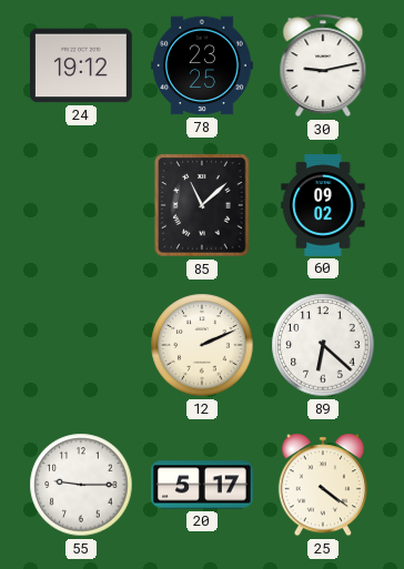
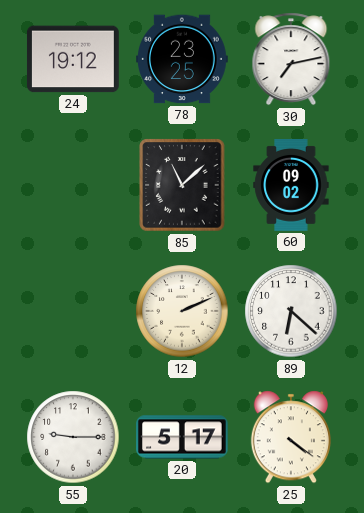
30: 9:13 -> 7:13 (291, 59)
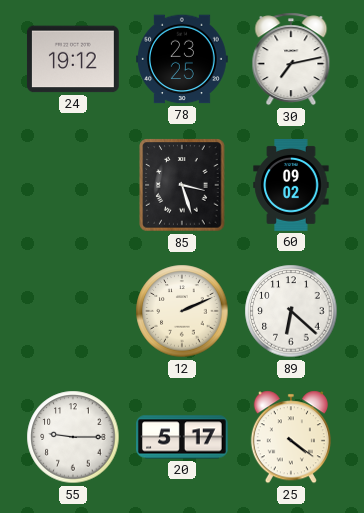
85: 11:08 -> 3:27 (182, 185)
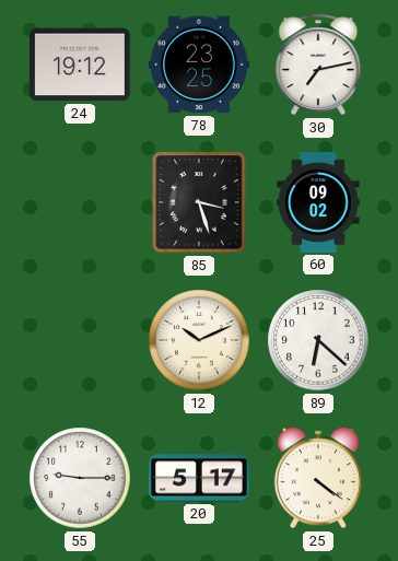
12: 2:11 -> 10:11 (199, 340)
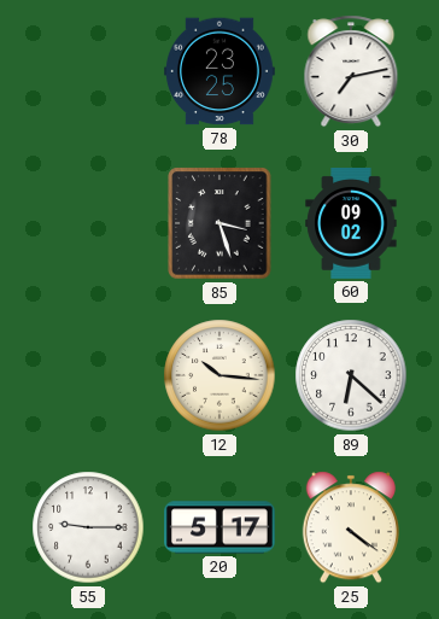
24: 19:12 -> none (80, 65)
12: 10:11 -> 10:16 (219, 375)
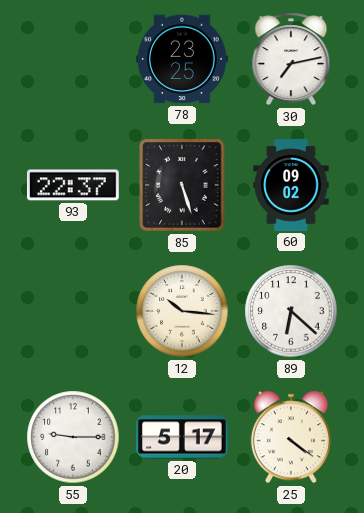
93: none -> 22:37 (73, 185)
85: 3:27 -> 5:27 (182, 185)
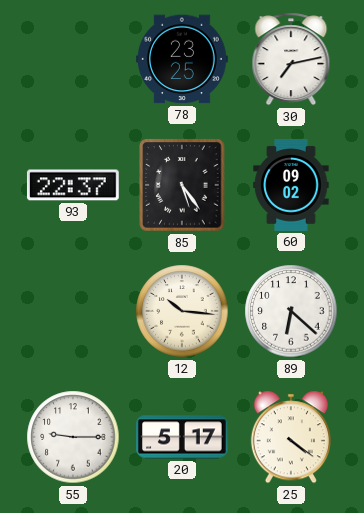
85: 5:27 -> 5:24 (182, 185)
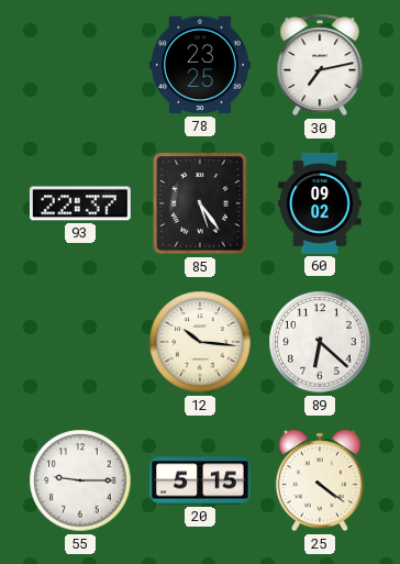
20: 5:17 -> 5:15 (201, 480)
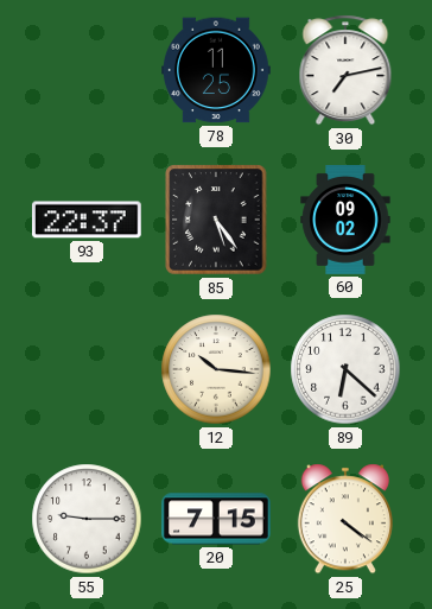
78: 23:25 -> 11:25 (217, 70)
20: 5:15 -> 7:15 (217, 519)
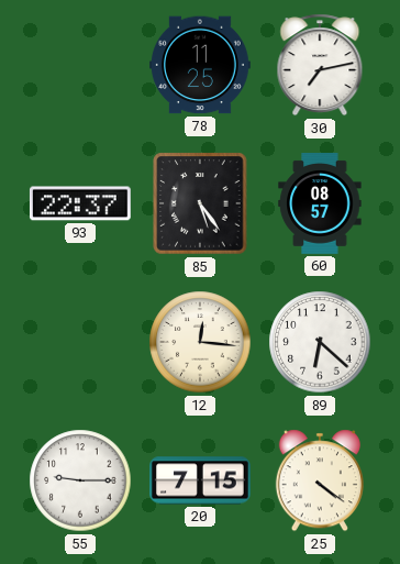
60: 09:02 -> 08:57 (320, 204)
12: 10:16 -> 12:16 (200, 342)
